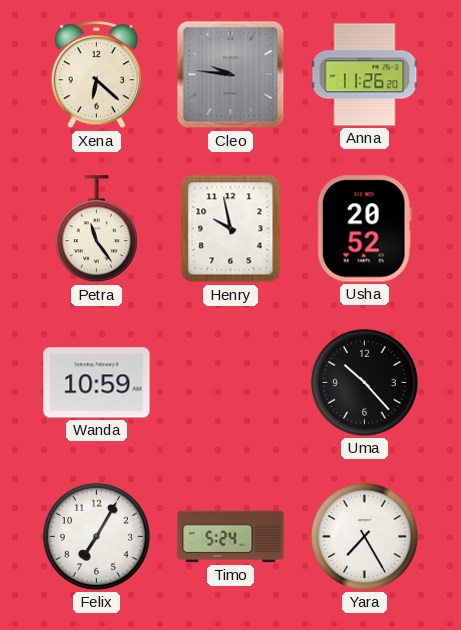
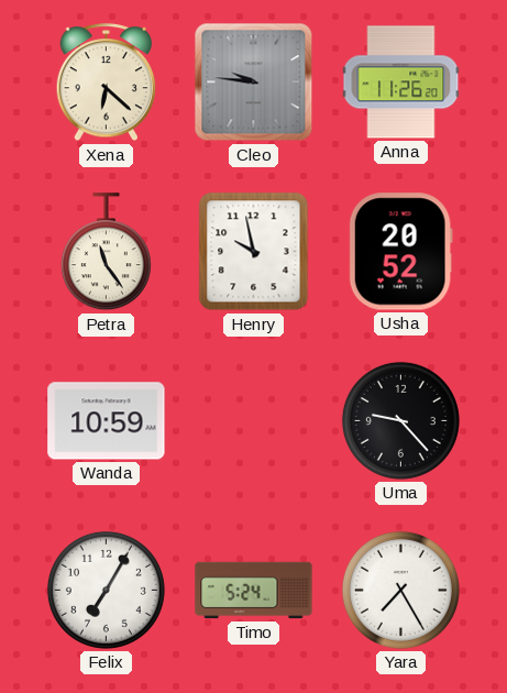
Uma: 10:23 -> 9:23 (400, 420)
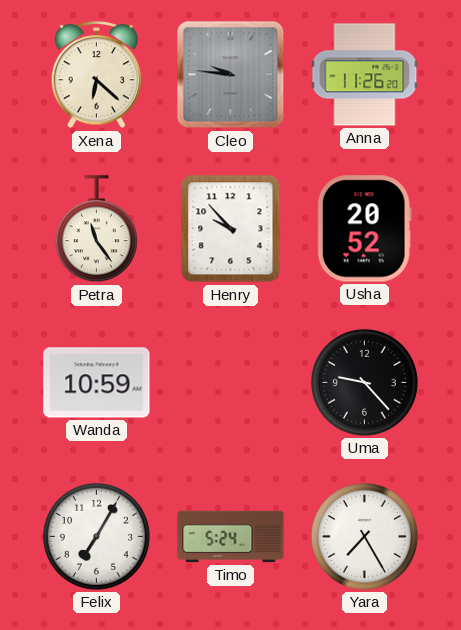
Henry: 9:58 -> 9:53 (231, 229)
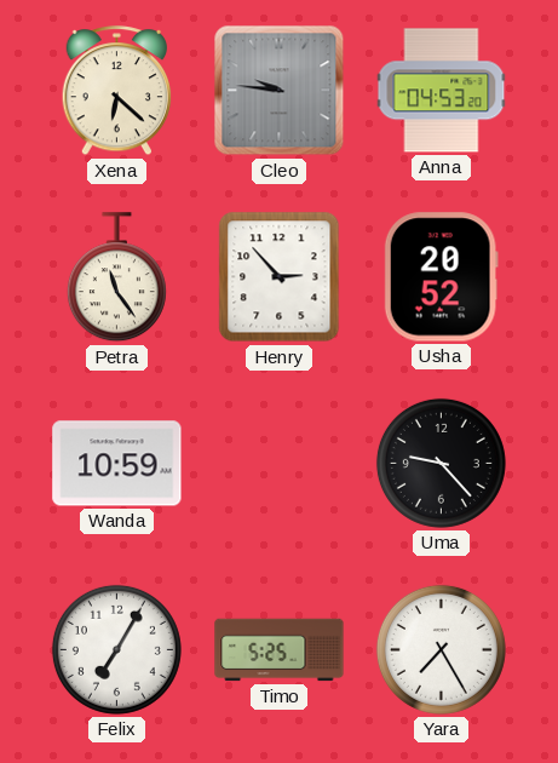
Anna: 11:26 -> 04:53 (442, 91)
Henry: 9:53 -> 2:53 (280, 277)
Timo: 5:24 -> 5:25 (280, 650)
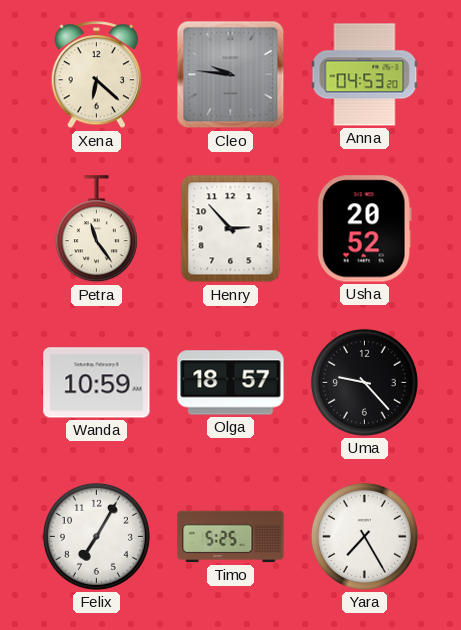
Olga: none -> 18:57 (231, 383)
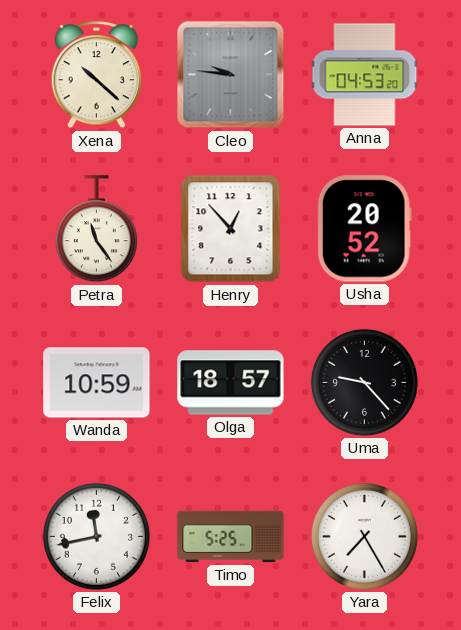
Xena: 6:22 -> 10:22 (97, 75)
Henry: 2:53 -> 12:53 (231, 229)
Felix: 7:05 -> 11:43 (96, 536)
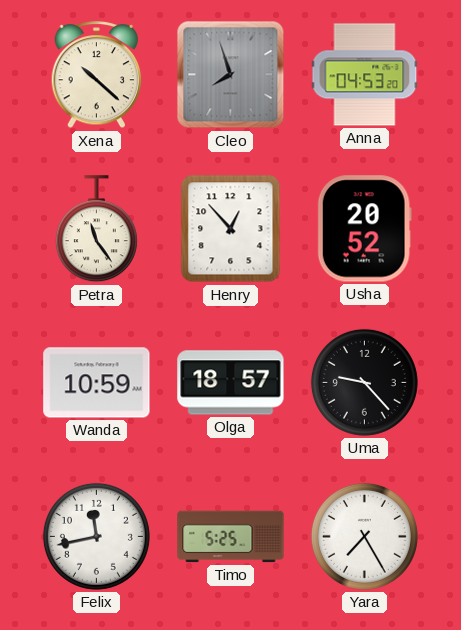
Cleo: 9:46 -> 7:57 (231, 75)
